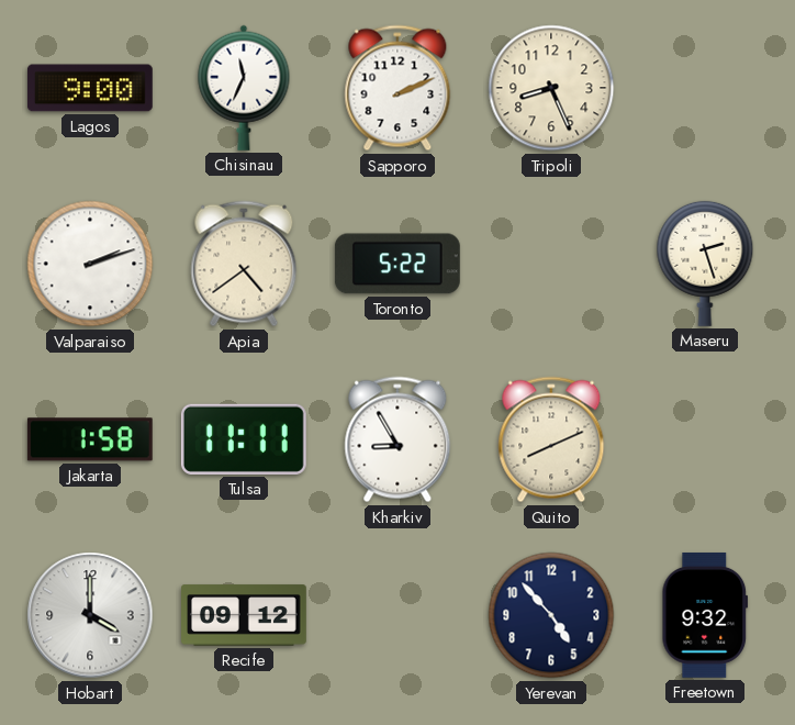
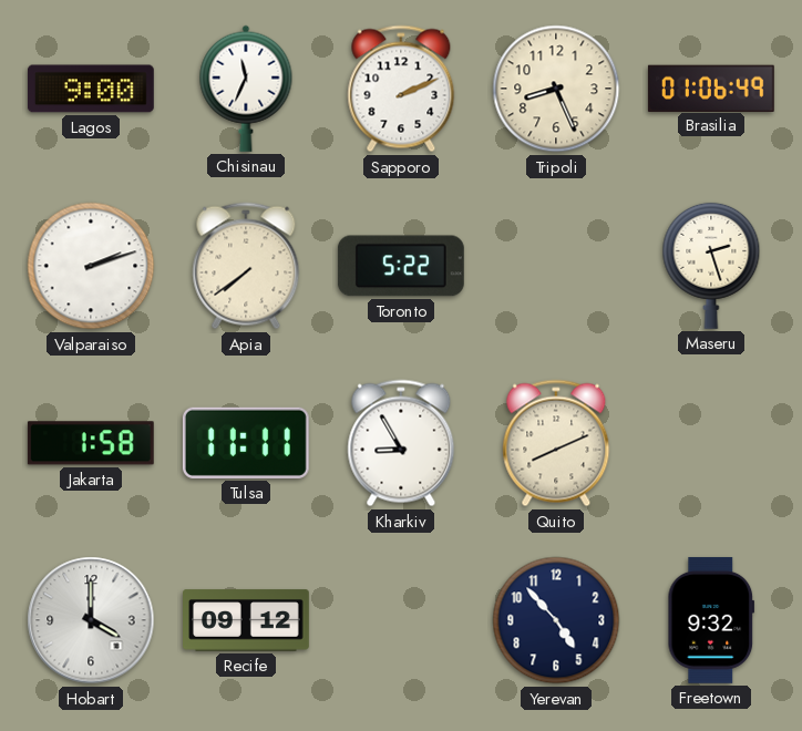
Brasilia: none -> 01:06 (711, 87)
Apia: 4:39 -> 7:39 (246, 266)
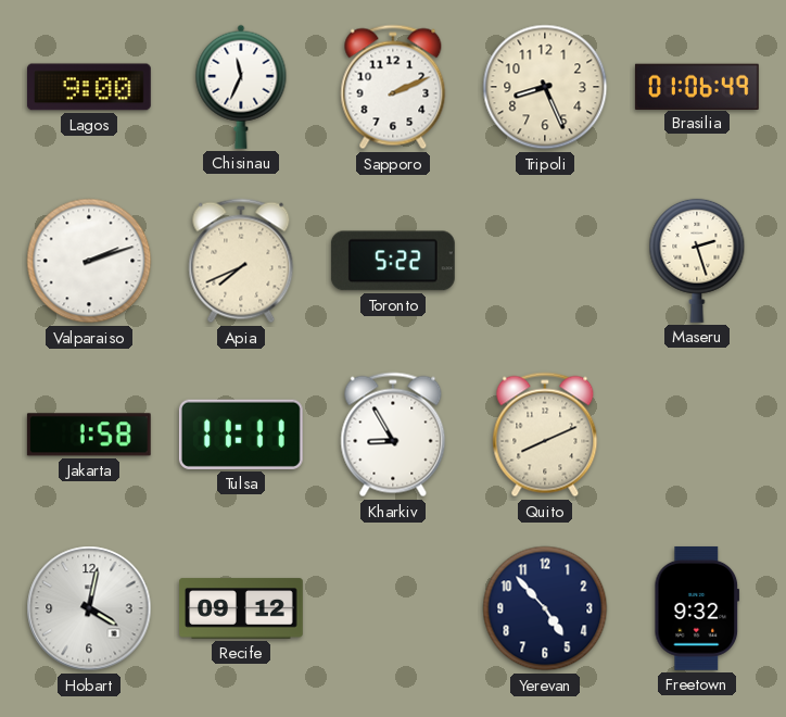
Apia: 7:39 -> 7:41 (241, 261)
Hobart: 4:00 -> 4:02 (89, 608)
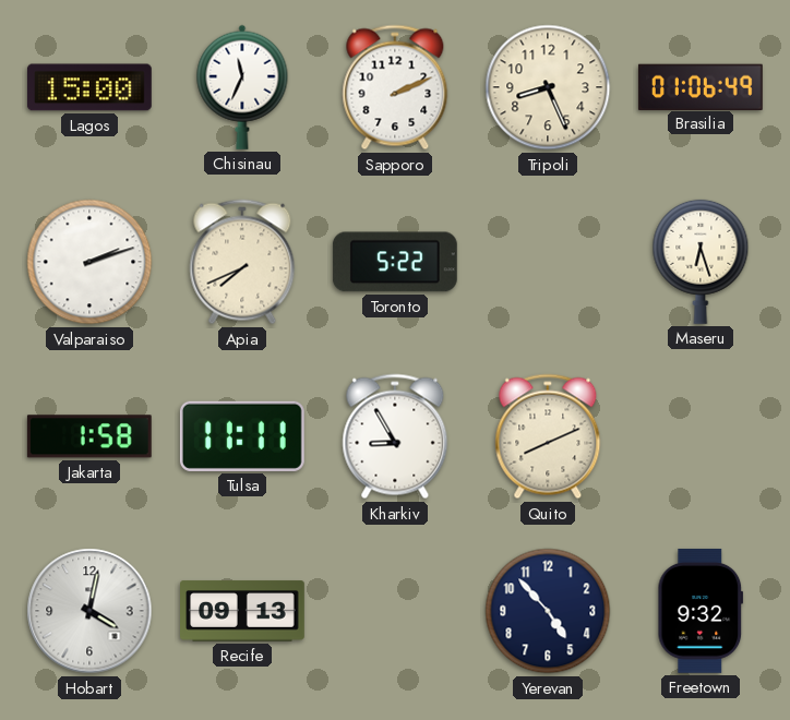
Lagos: 9:00 -> 15:00 (89, 87)
Maseru: 2:27 -> 6:27 (701, 262)
Recife: 09:12 -> 09:13 (243, 611)
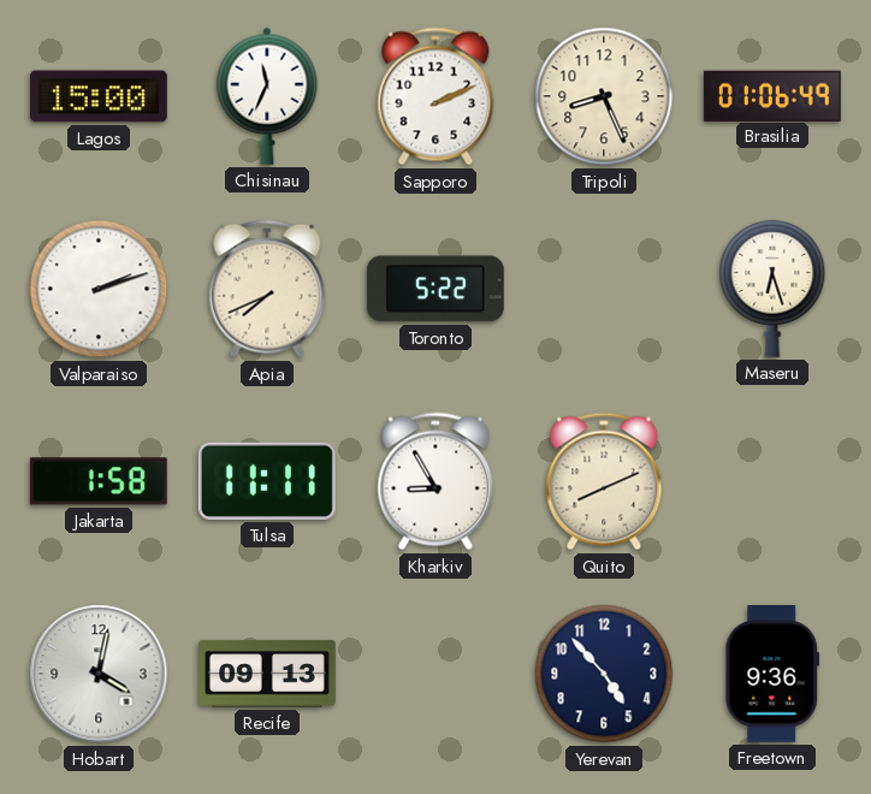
Freetown: 9:32 -> 9:36 (772, 674)
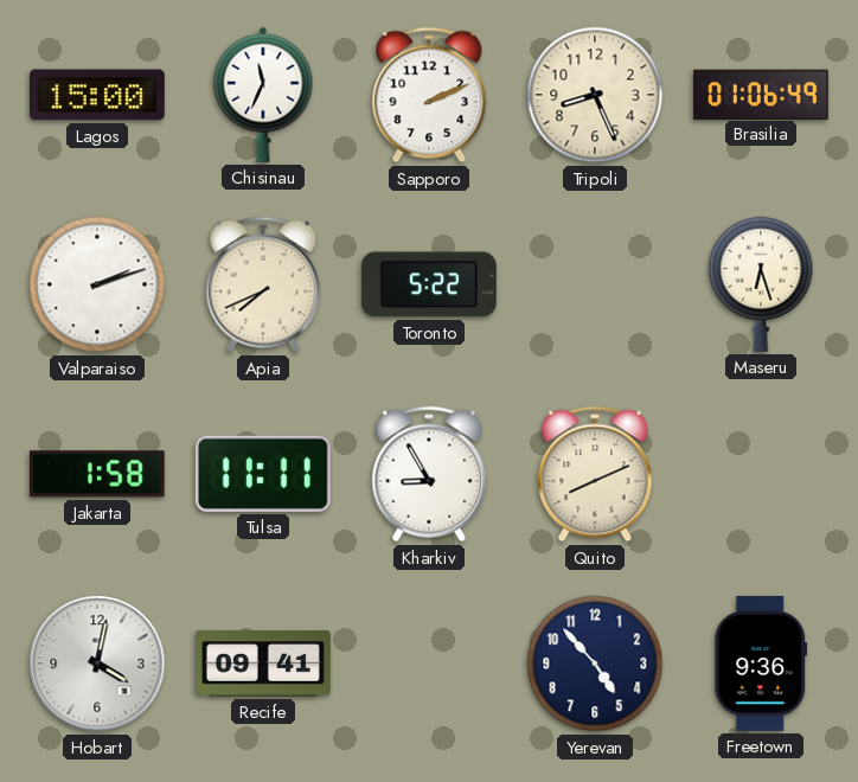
Recife: 09:13 -> 09:41 (264, 664)
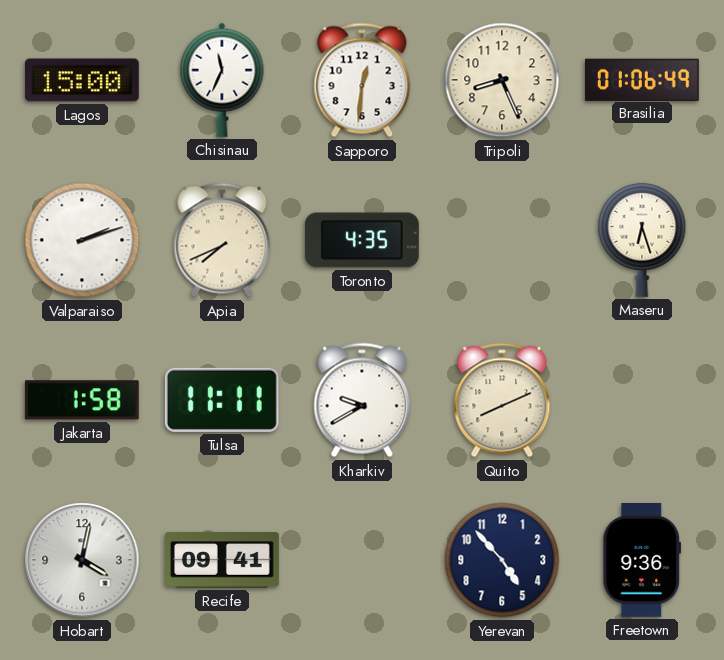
Sapporo: 2:11 -> 12:31 (362, 80)
Toronto: 5:22 -> 4:35 (362, 240)
Kharkiv: 8:55 -> 9:40 (362, 400)
